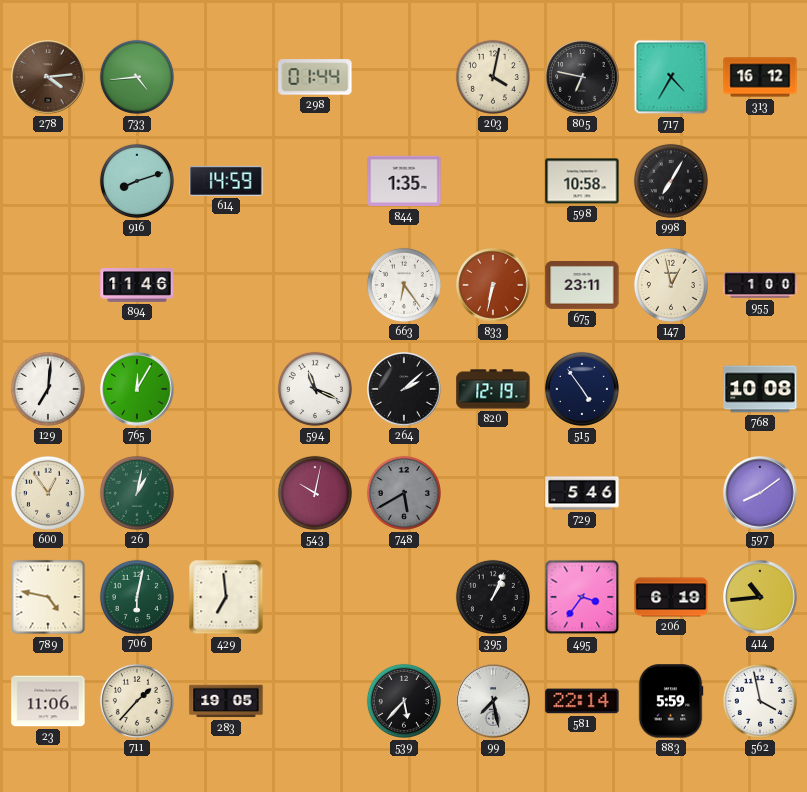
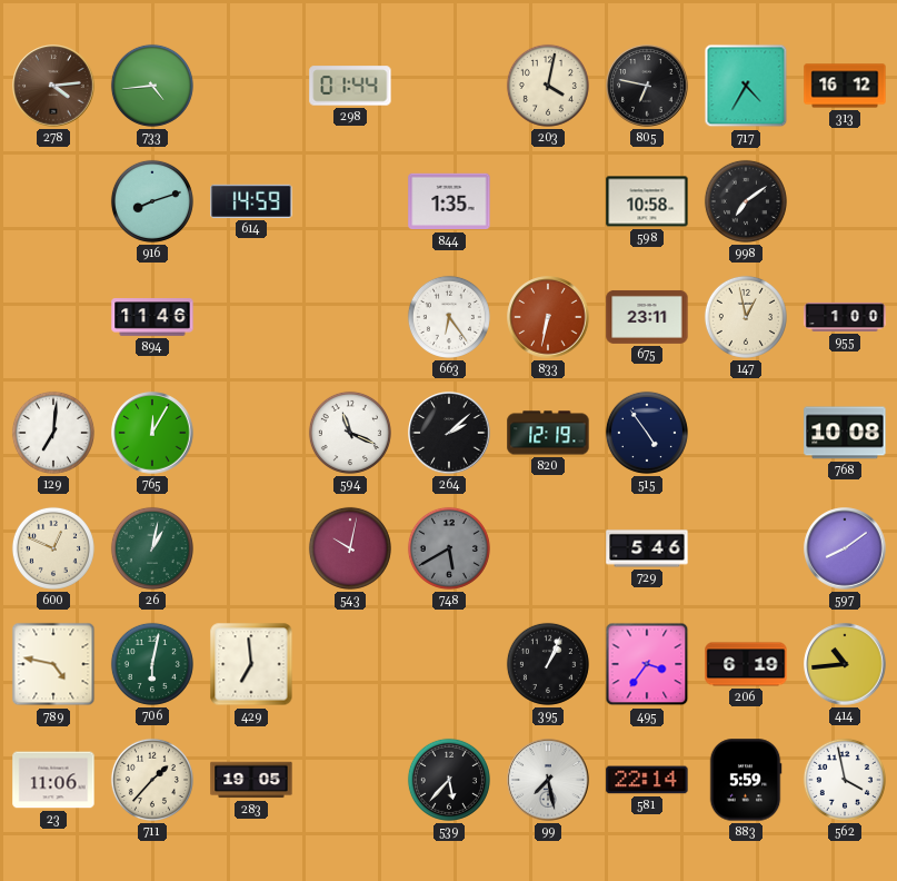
998: 7:05 -> 7:09 (746, 201)
600: 12:54 -> 12:49 (53, 548)
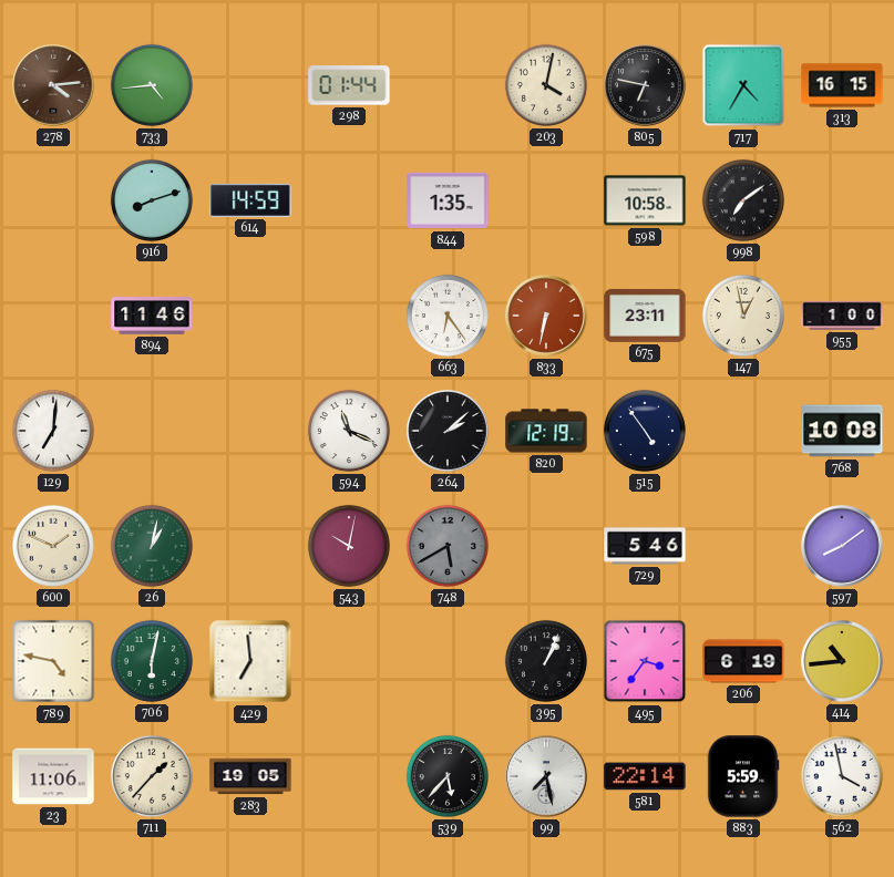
313: 16:12 -> 16:15 (842, 85)
765: 12:05 -> none (152, 433)
600: 12:49 -> 1:49 (53, 546)
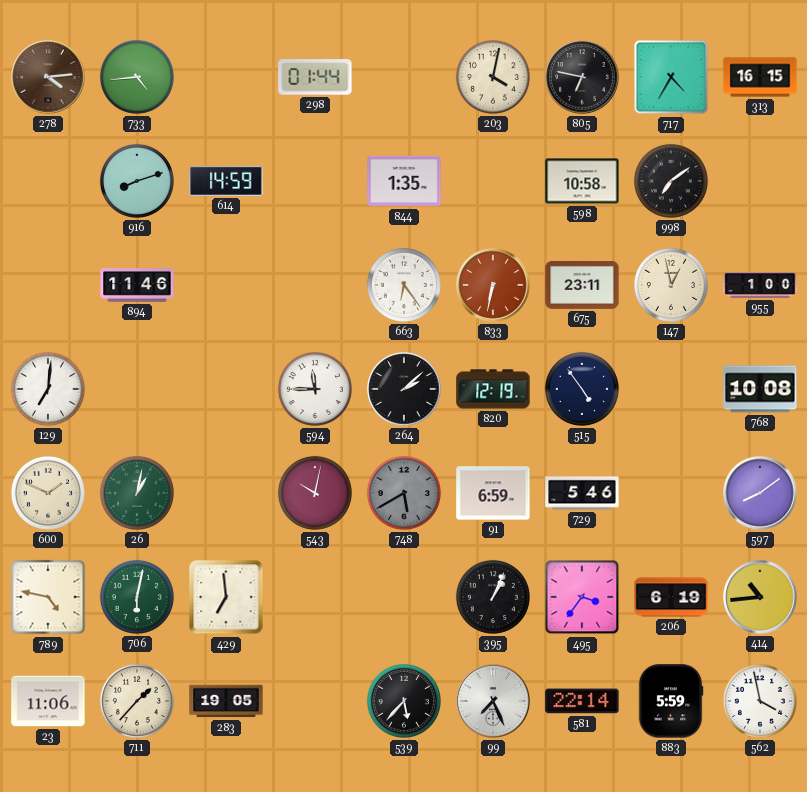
594: 11:19 -> 11:45 (315, 389)
91: none -> 6:59 (493, 493)
99: 7:28 -> 7:26 (493, 701)
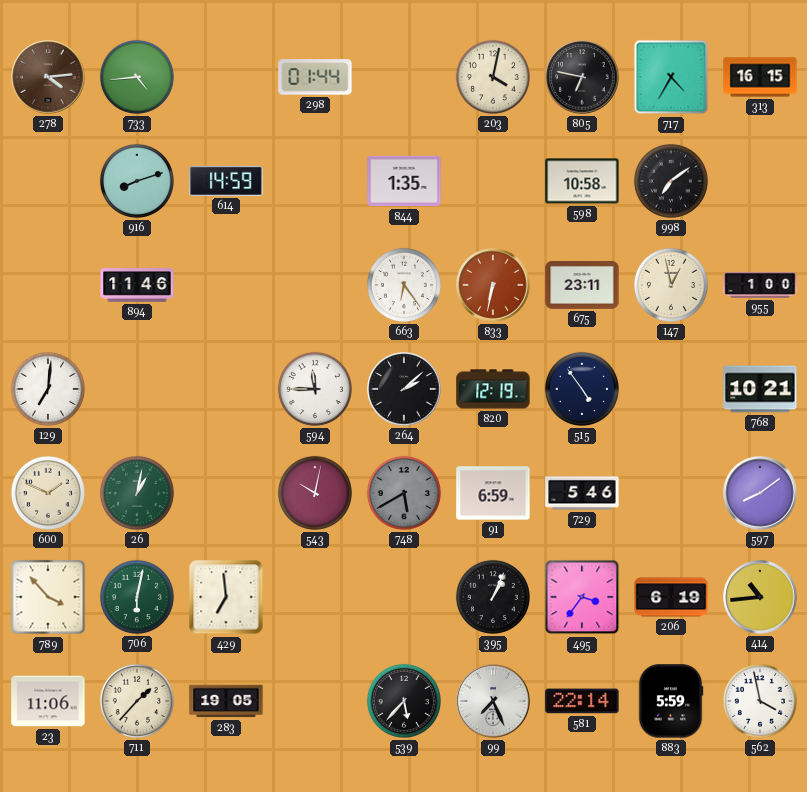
768: 10:08 -> 10:21 (760, 389)
789: 4:47 -> 3:53 (48, 597)
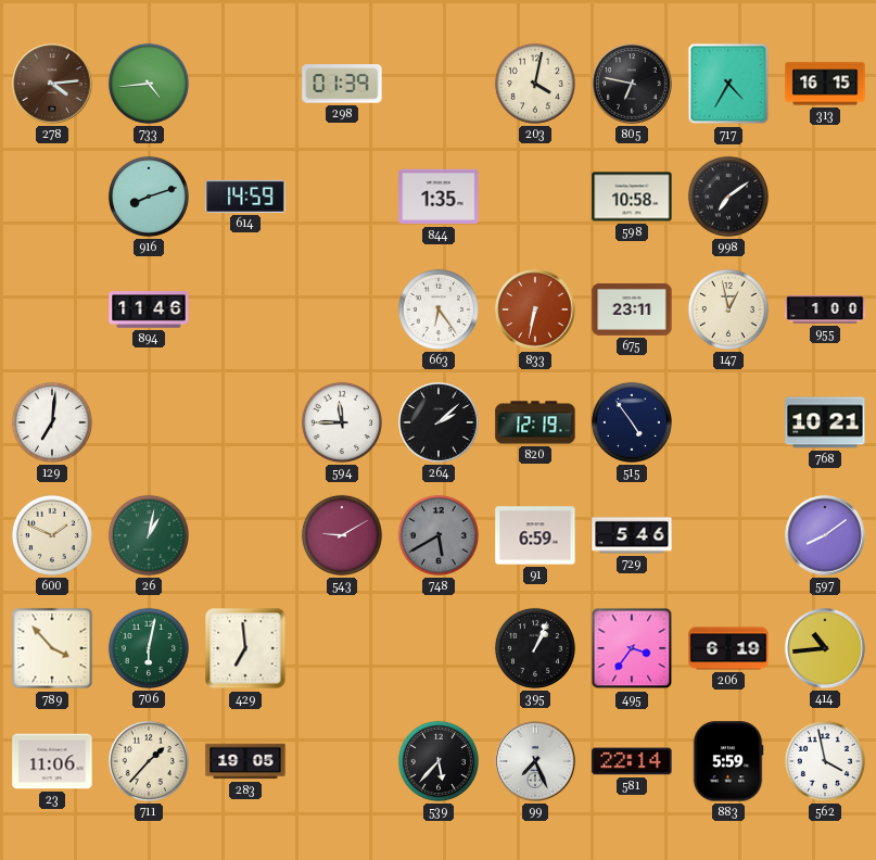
298: 01:44 -> 01:39 (342, 84)
543: 10:02 -> 9:10 (342, 535)
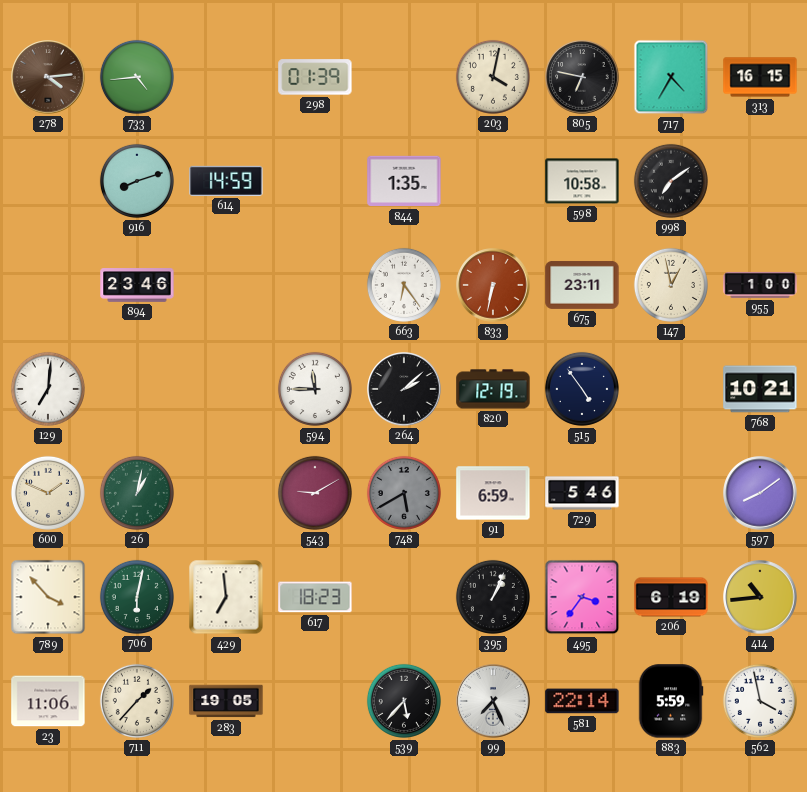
894: 11:46 -> 23:46 (137, 285)
617: none -> 18:23 (315, 597)
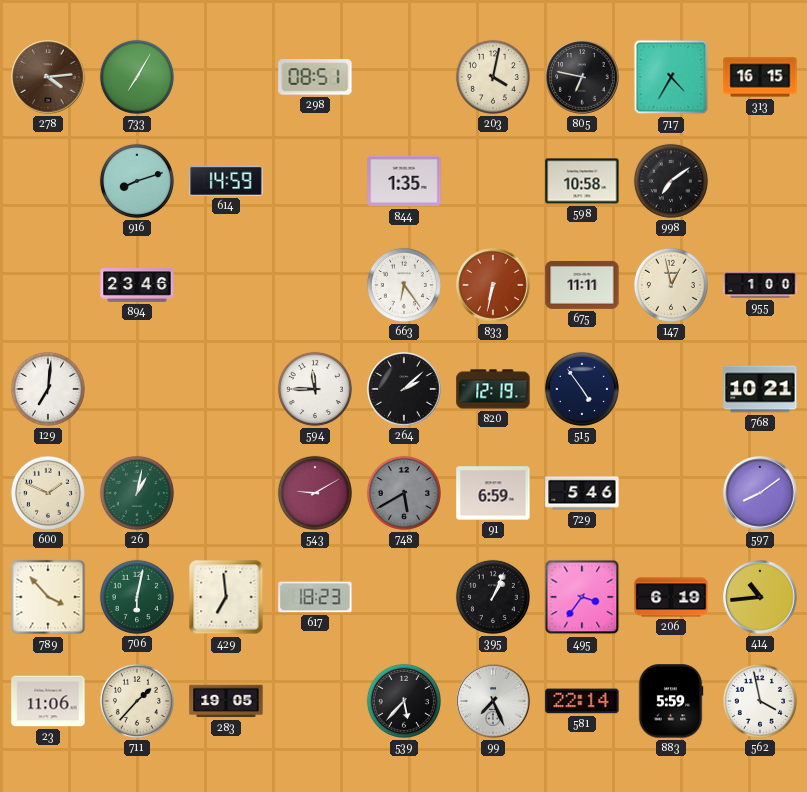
733: 4:44 -> 7:05 (137, 77)
298: 01:39 -> 08:51 (315, 77)
675: 23:11 -> 11:11 (582, 285)
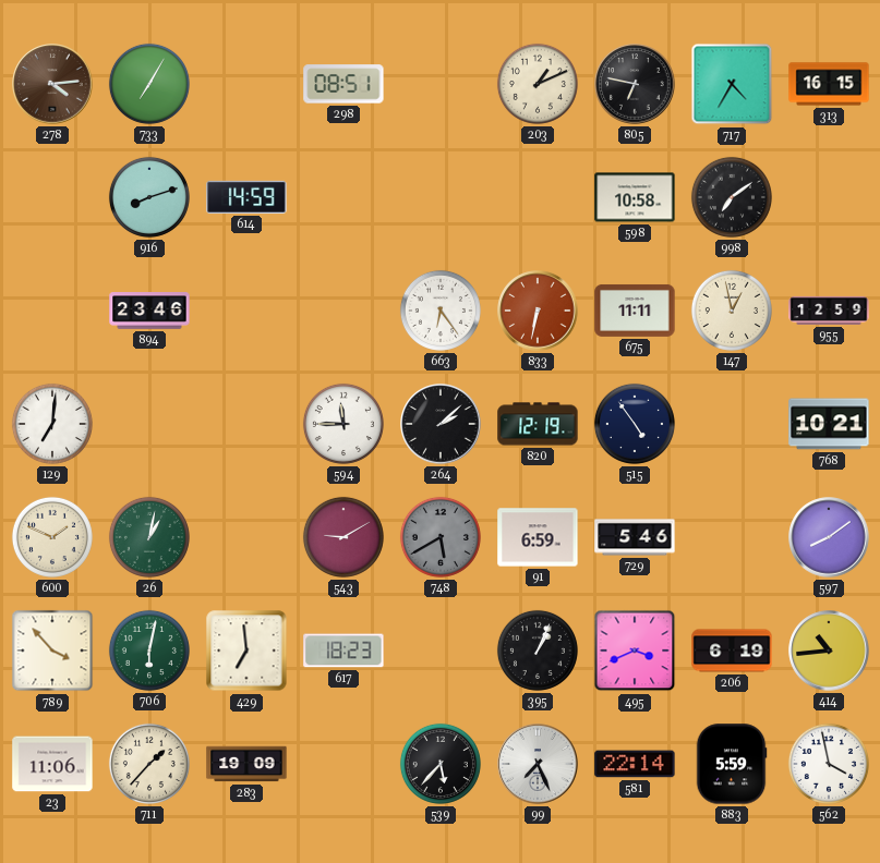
203: 4:02 -> 1:11 (538, 84)
844: 1:35 -> none (404, 181)
955: 1:00 -> 12:59 (829, 311)
495: 3:36 -> 3:41 (635, 651)
283: 19:05 -> 19:09 (246, 764)
